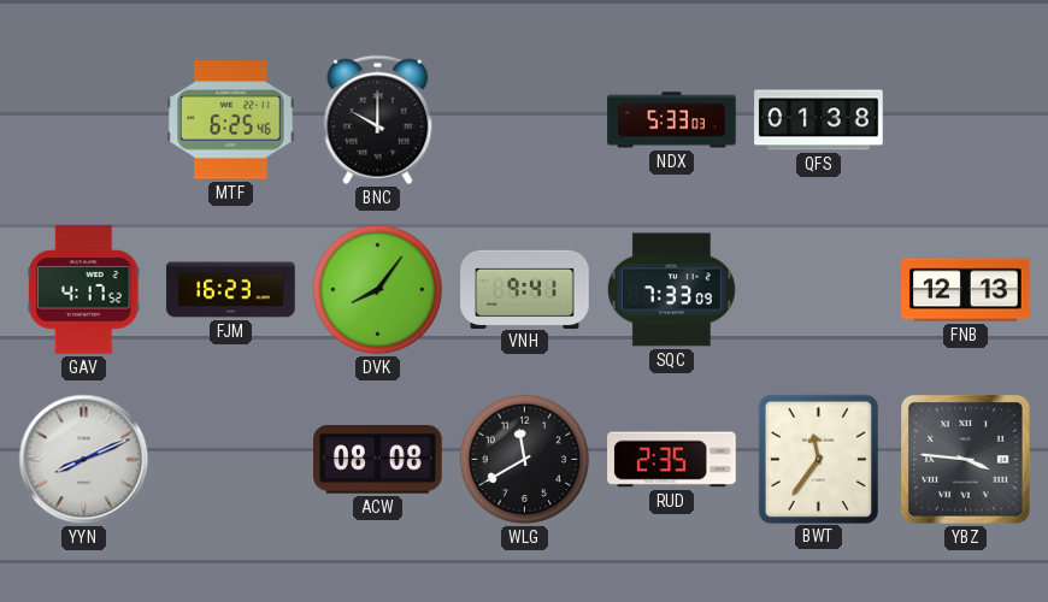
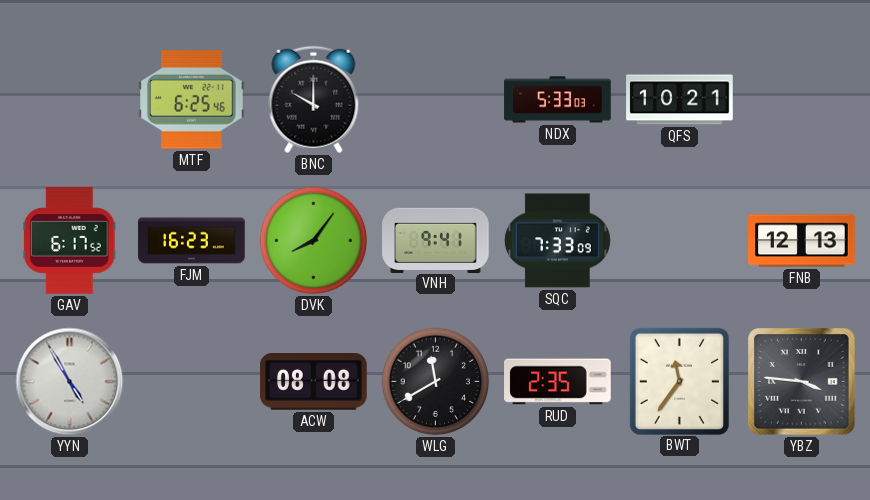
QFS: 01:38 -> 10:21 (680, 100)
GAV: 4:17 -> 6:17 (70, 241)
YYN: 8:11 -> 4:55 (70, 382)
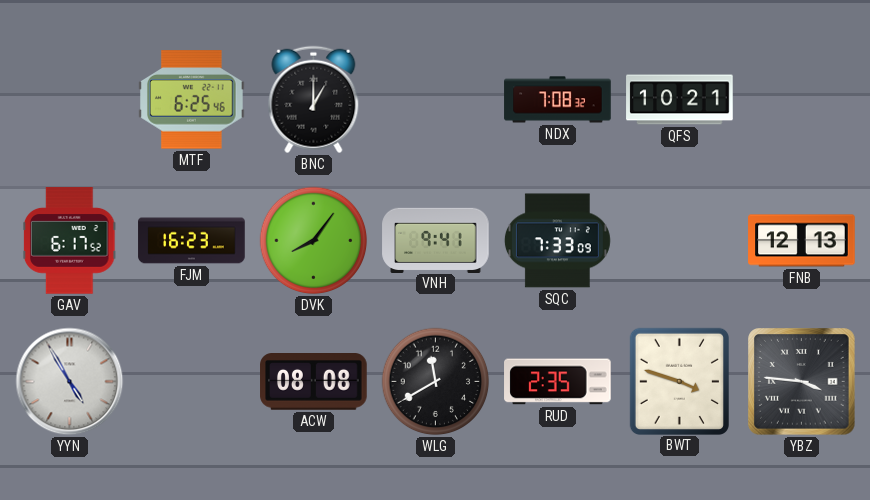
BNC: 10:00 -> 1:00 (314, 100)
NDX: 5:33 -> 7:08 (558, 100)
BWT: 11:36 -> 3:48 (679, 381)
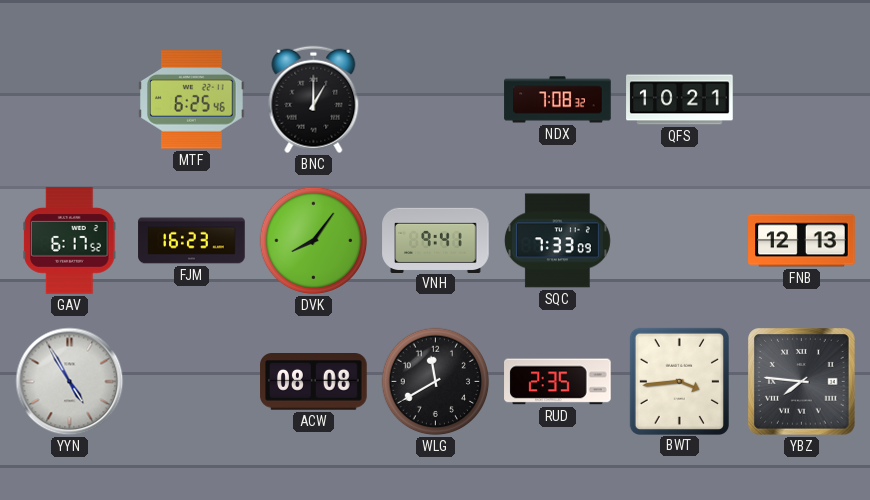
BWT: 3:48 -> 3:44 (679, 381)
YBZ: 3:46 -> 7:46 (802, 382)
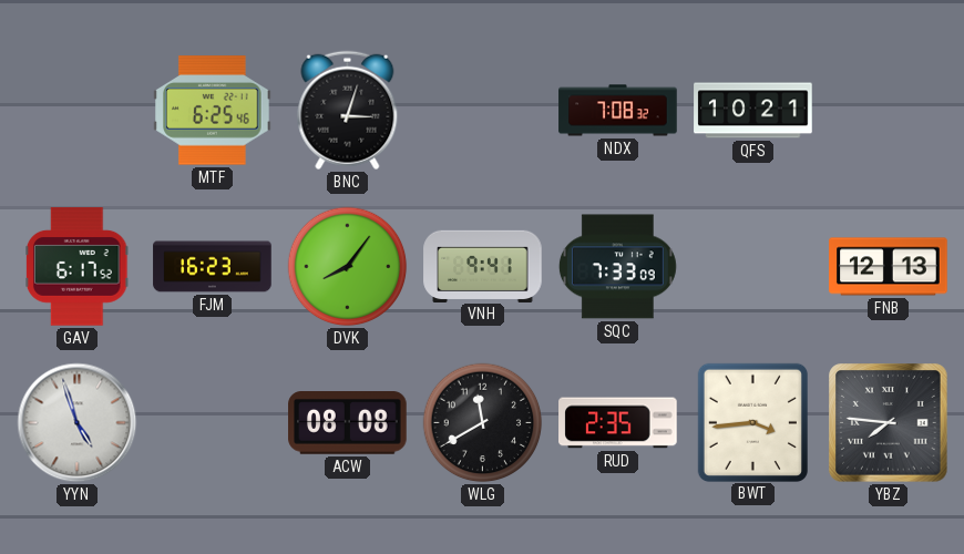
BNC: 1:00 -> 3:03 (348, 111)
YYN: 4:55 -> 4:57 (78, 423)
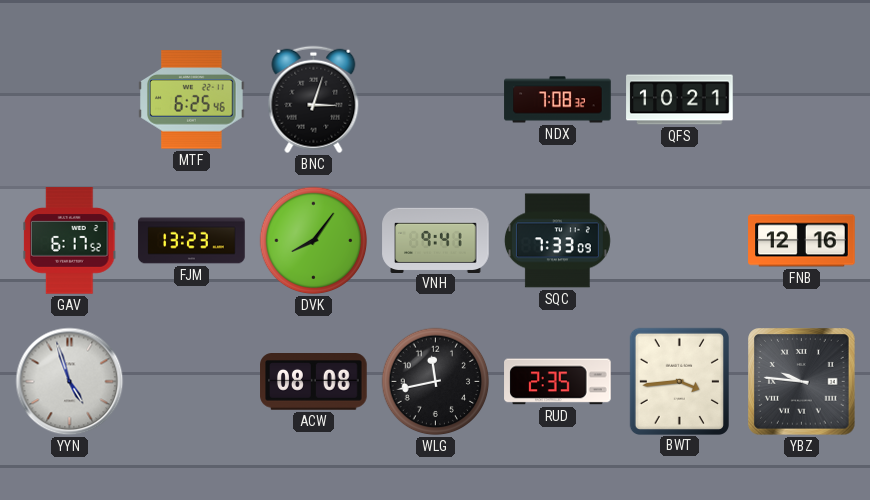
FJM: 16:23 -> 13:23 (192, 241)
FNB: 12:13 -> 12:16 (802, 241)
WLG: 11:40 -> 11:43 (436, 382)
YBZ: 7:46 -> 9:46 (802, 382)
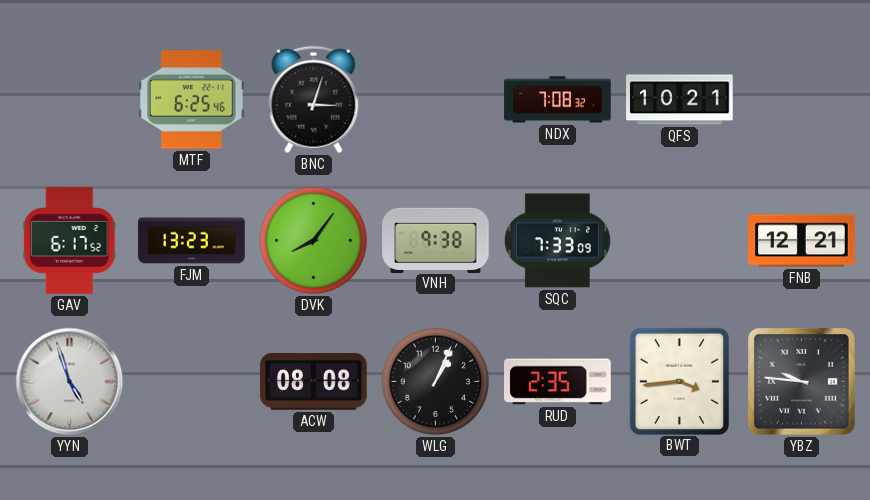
VNH: 9:41 -> 9:38 (436, 240)
FNB: 12:16 -> 12:21 (802, 241)
WLG: 11:43 -> 1:04 (436, 382)
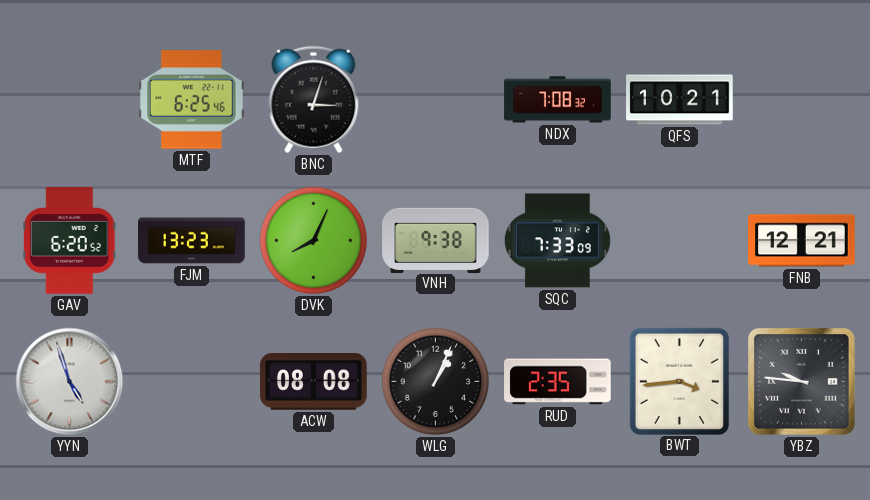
GAV: 6:17 -> 6:20 (70, 241)
DVK: 8:06 -> 8:04 (314, 241)
